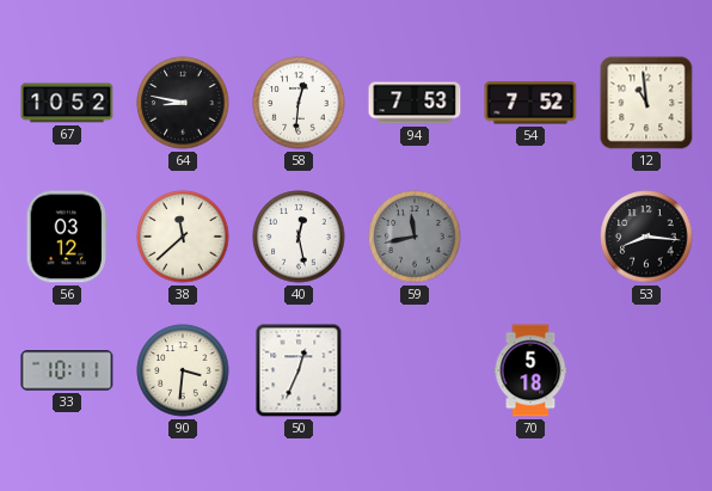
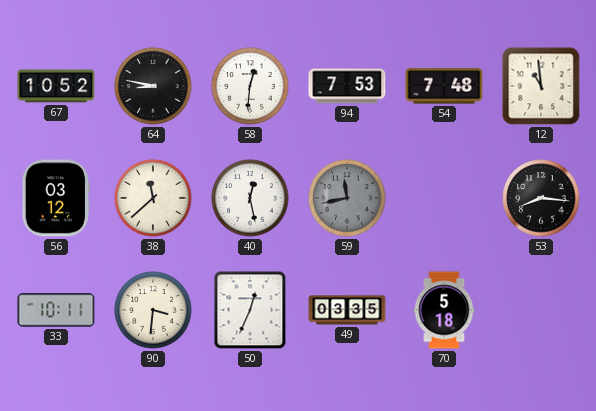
54: 7:52 -> 7:48 (444, 86)
49: none -> 03:35 (347, 310)
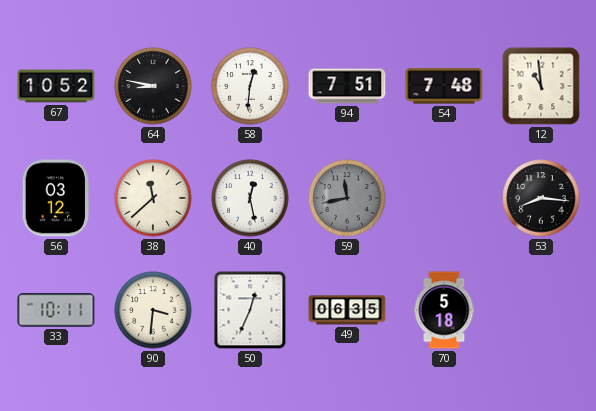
94: 7:53 -> 7:51 (347, 86)
49: 03:35 -> 06:35 (347, 310)
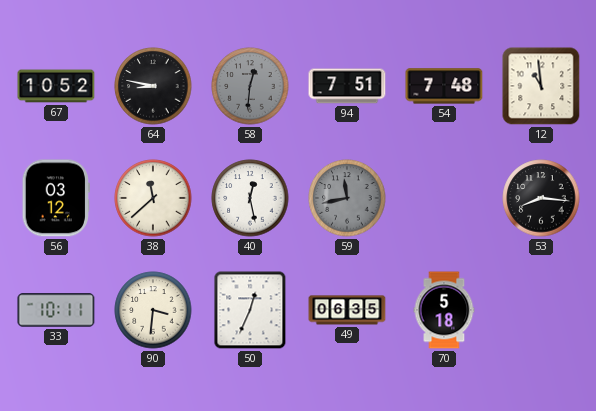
58 dial: white -> grey (250, 86)
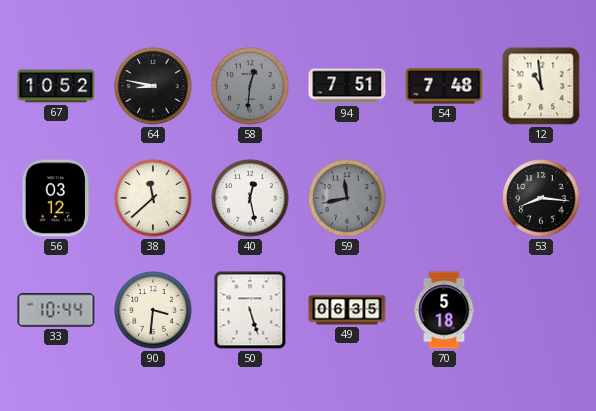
33: 10:11 -> 10:44 (56, 310)
50: 12:34 -> 5:27 (250, 310)
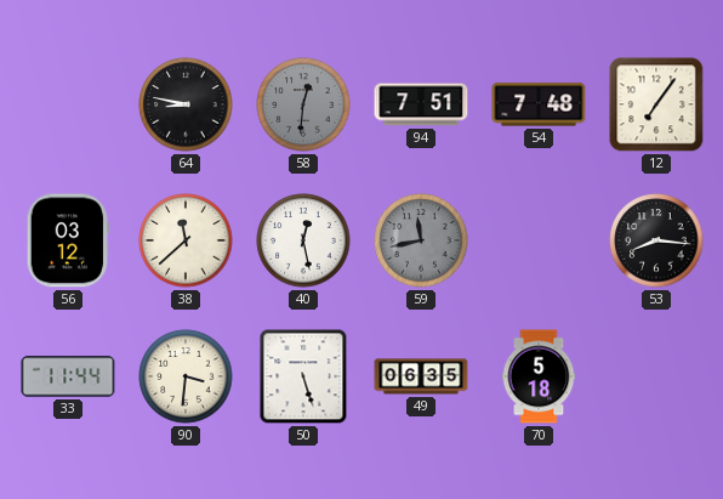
67: 10:52 -> none (56, 86)
12: 10:59 -> 7:06 (656, 104)
33: 10:44 -> 11:44 (68, 376)
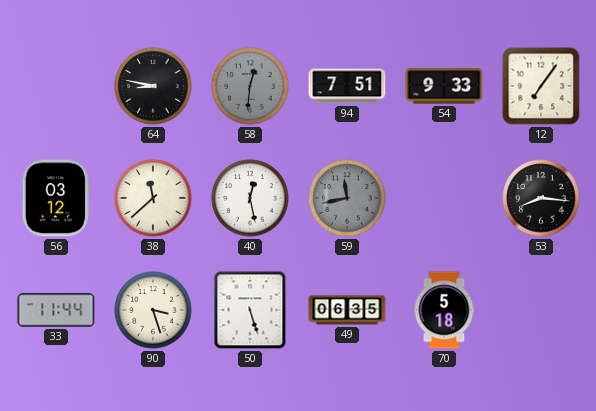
54: 7:48 -> 9:33 (444, 86)
90: 3:31 -> 3:27 (153, 310)
